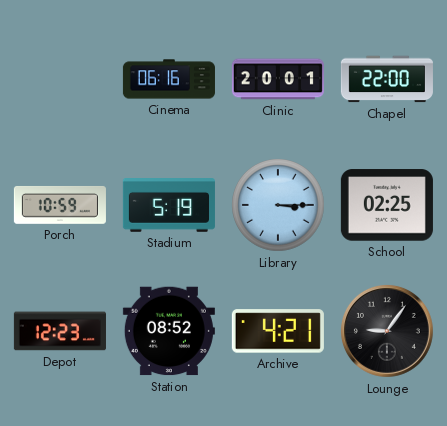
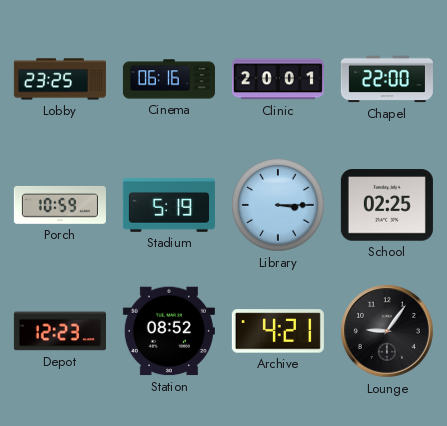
Lobby: none -> 23:25 (60, 79)
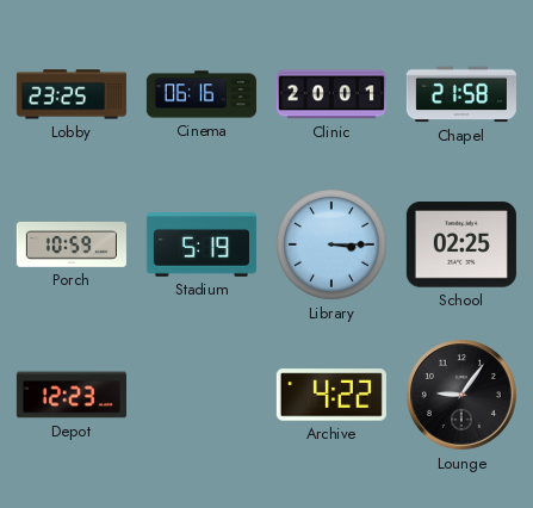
Chapel: 22:00 -> 21:58 (461, 94)
Station: 08:52 -> none (169, 331)
Archive: 4:21 -> 4:22 (331, 395)
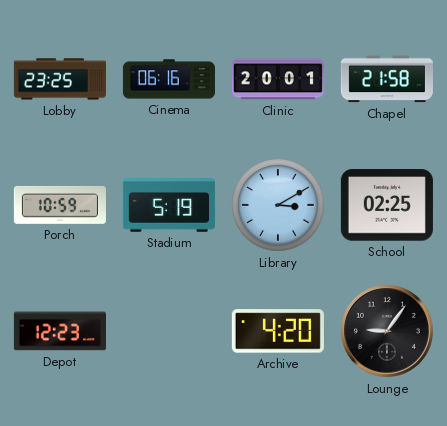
Library: 3:15 -> 3:10 (279, 206)
Archive: 4:22 -> 4:20 (278, 331)
